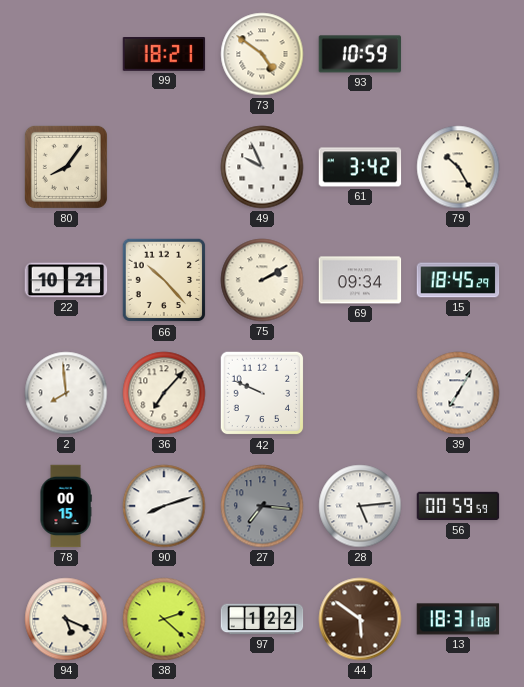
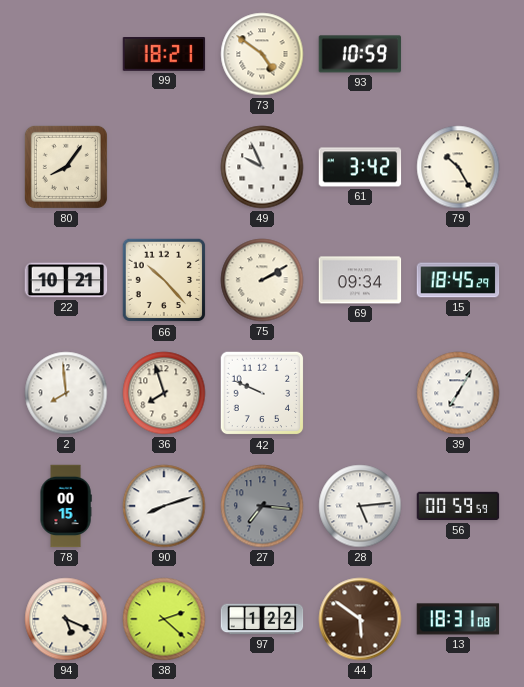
36: 7:07 -> 7:57 (164, 393)
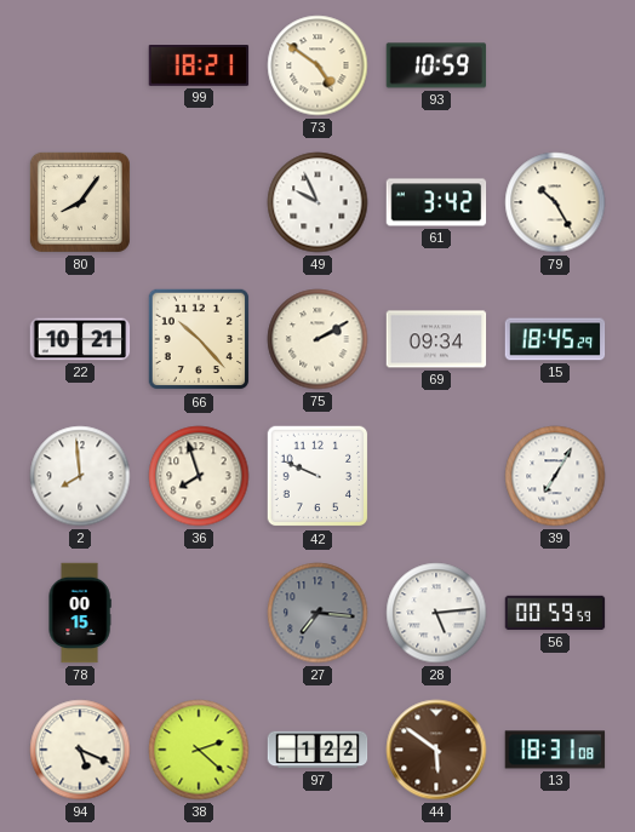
90: 8:12 -> none (164, 506)
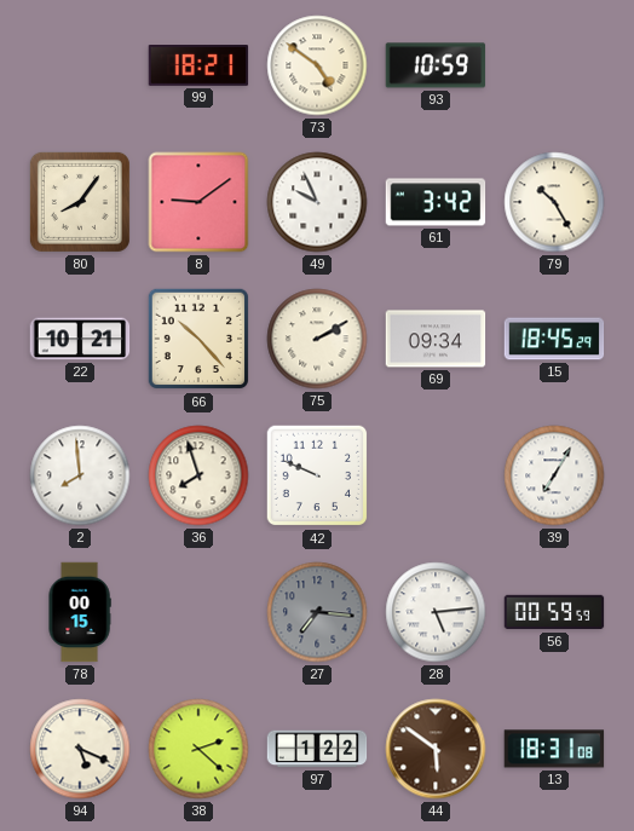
8: none -> 9:09 (198, 202)
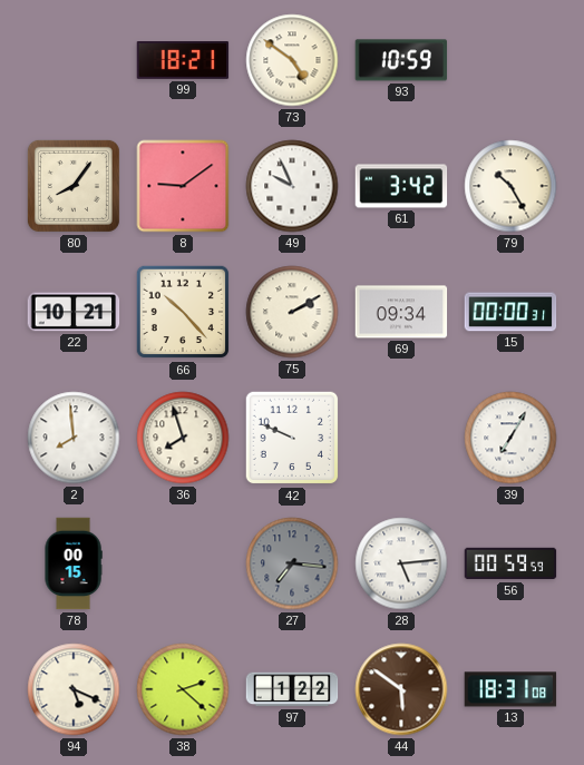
15: 18:45 -> 00:00 (510, 312)
